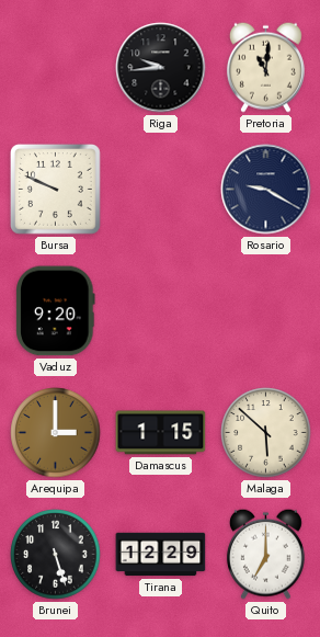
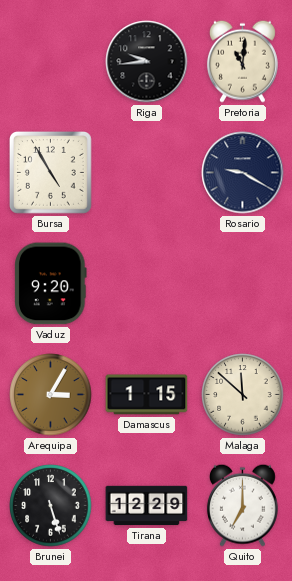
Bursa: 9:49 -> 4:55 (51, 173)
Arequipa: 3:00 -> 3:05 (51, 395)
Malaga: 5:52 -> 11:52 (243, 395)
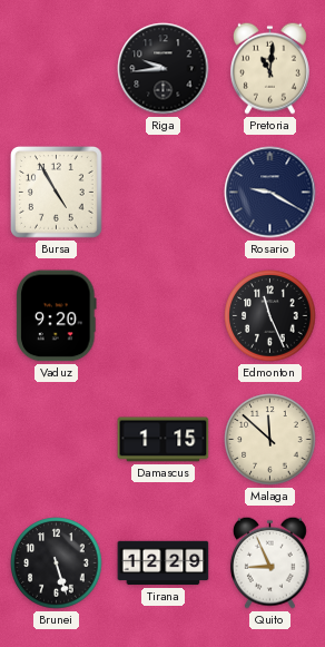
Edmonton: none -> 11:26 (270, 316)
Arequipa: 3:05 -> none (51, 395)
Quito: 7:00 -> 8:56 (269, 562)
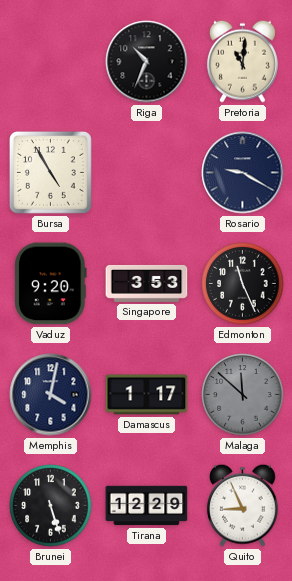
Riga: 9:44 -> 10:34 (147, 62)
Singapore: none -> 3:53 (147, 283)
Memphis: none -> 4:02 (51, 395)
Damascus: 1:15 -> 1:17 (147, 395)
Malaga dial: cream -> grey (243, 395)
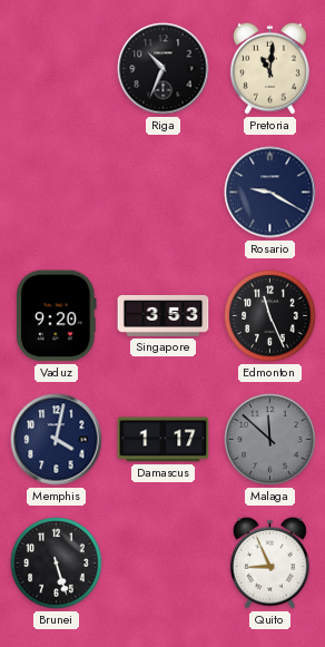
Bursa: 4:55 -> none (51, 173)
Tirana: 12:29 -> none (147, 506)
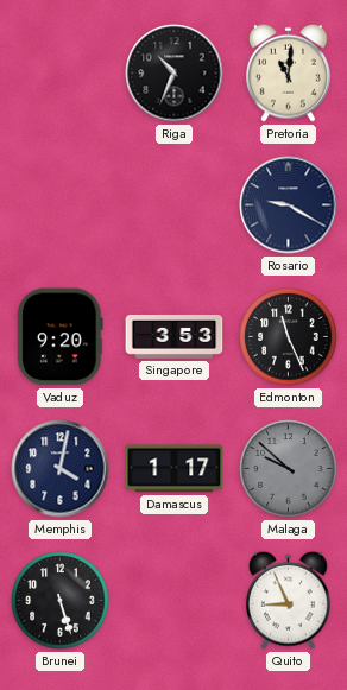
Malaga: 11:52 -> 9:52 (289, 469)
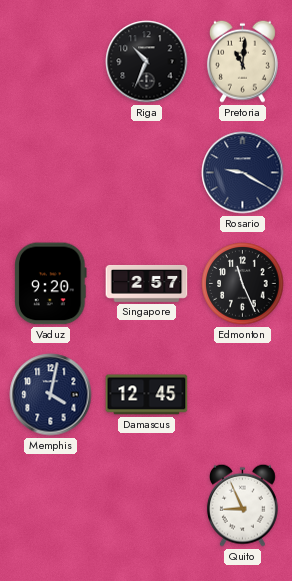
Singapore: 3:53 -> 2:57 (147, 283)
Damascus: 1:17 -> 12:45 (147, 395)
Malaga: 9:52 -> none (289, 469)
Brunei: 5:27 -> none (61, 601)
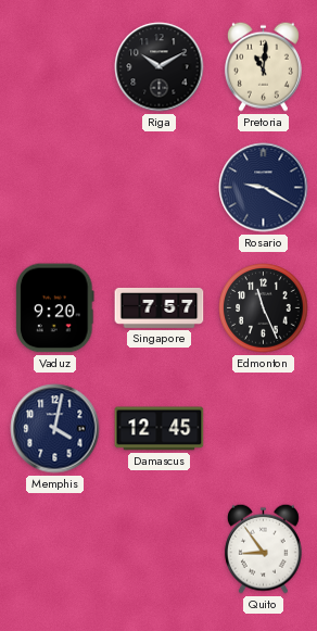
Riga: 10:34 -> 10:10 (160, 67)
Singapore: 2:57 -> 7:57 (160, 307)
Quito: 8:56 -> 8:54 (263, 548)
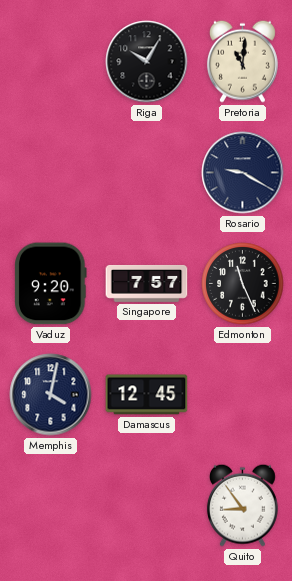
Riga: 10:10 -> 10:05 (147, 62)
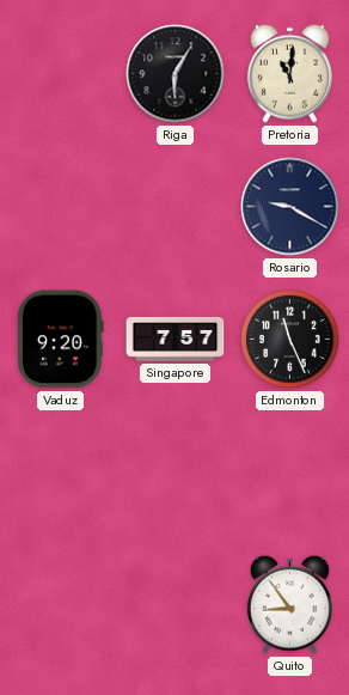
Riga: 10:05 -> 6:05 (176, 74)
Memphis: 4:02 -> none (51, 395)
Damascus: 12:45 -> none (147, 395)
